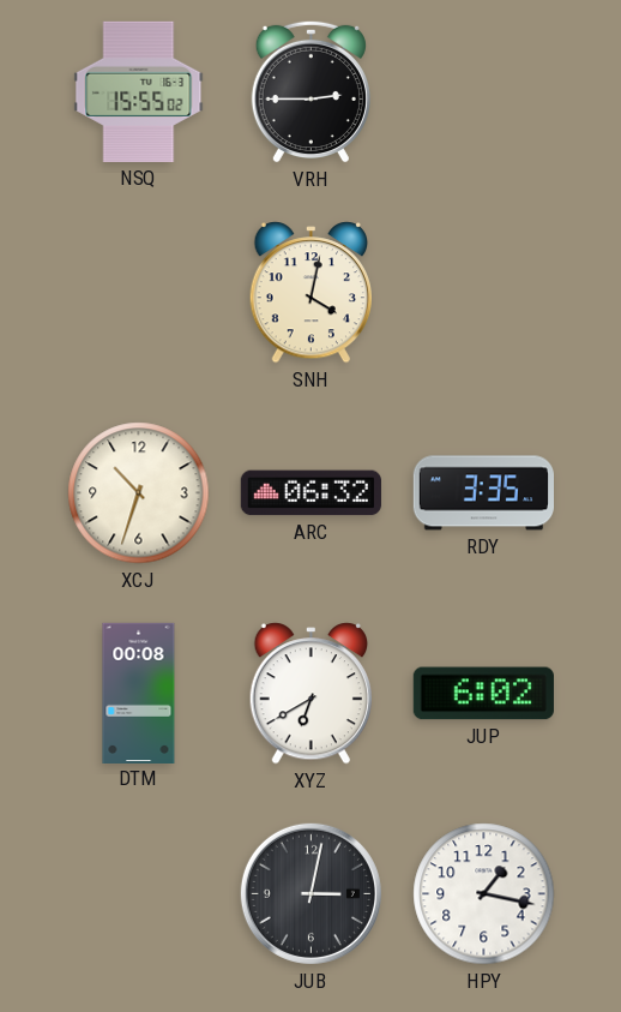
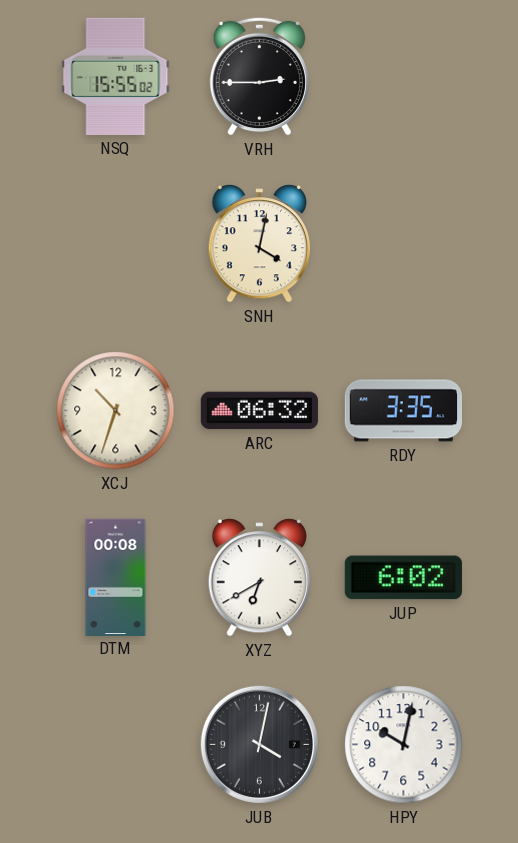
JUB: 3:02 -> 4:02 (259, 744)
HPY: 1:17 -> 10:02 (404, 745)
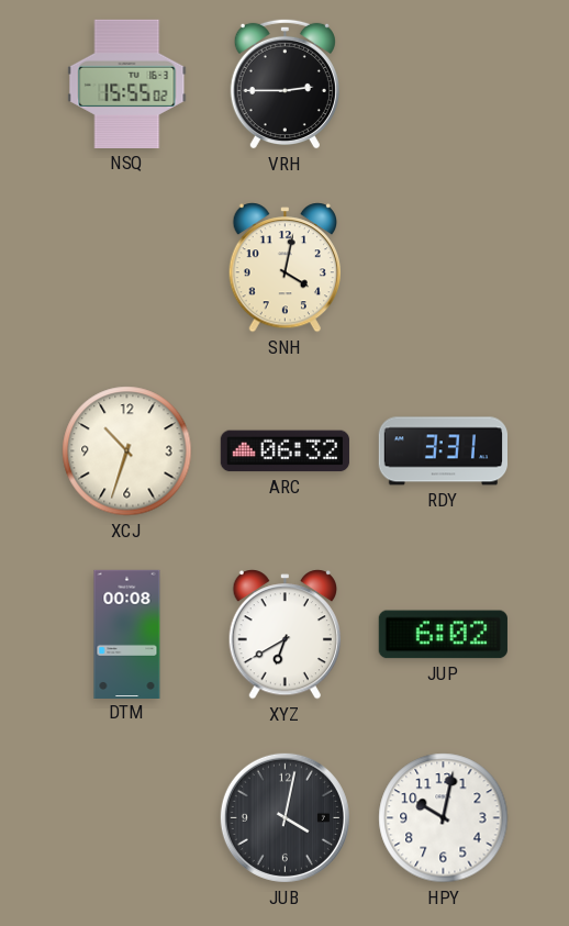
RDY: 3:35 -> 3:31 (443, 451)
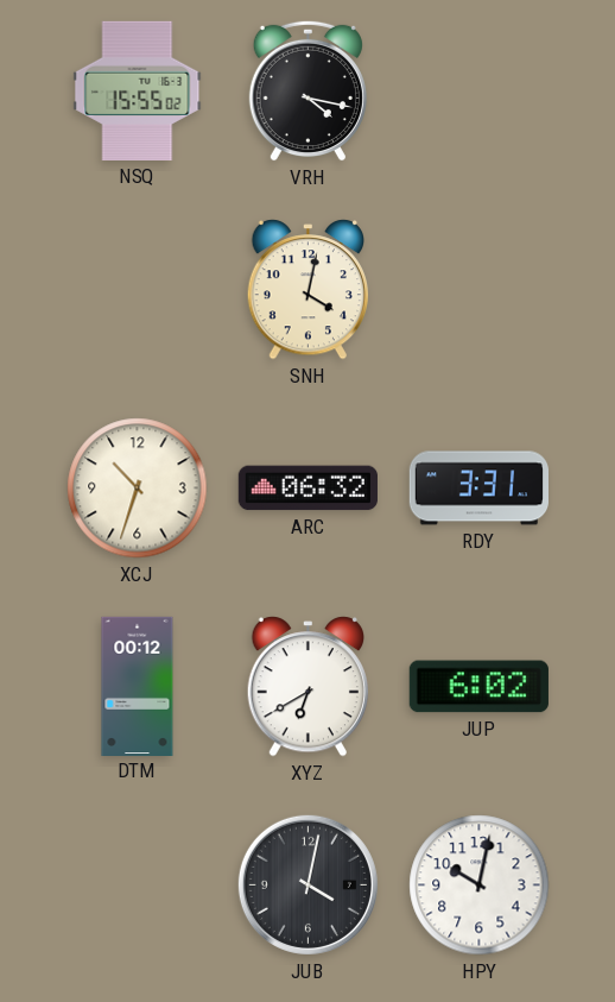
VRH: 2:45 -> 4:17 (307, 90)
DTM: 00:08 -> 00:12 (138, 686)
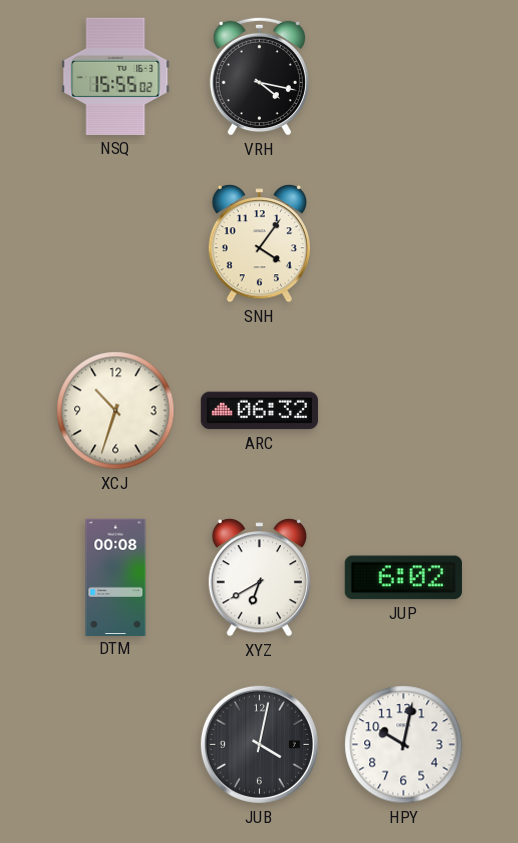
SNH: 4:02 -> 4:06 (259, 244)
RDY: 3:31 -> none (478, 489)
DTM: 00:12 -> 00:08 (116, 577)
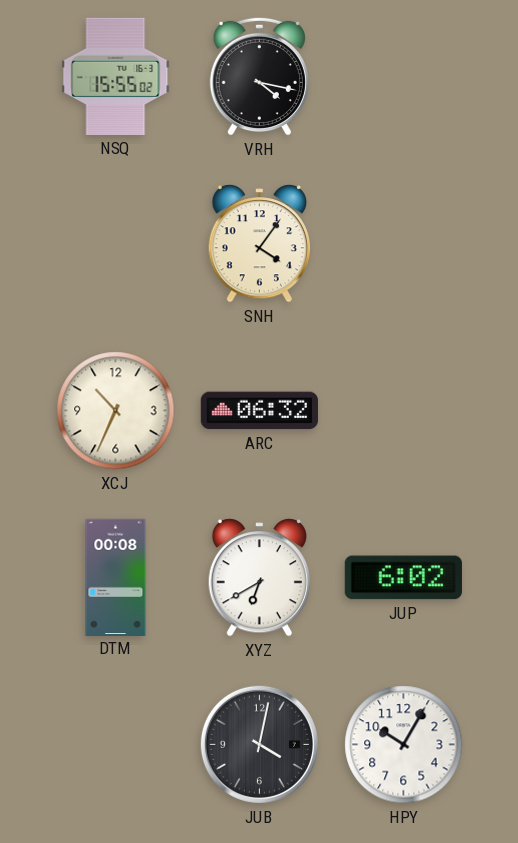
XCJ: 10:33 -> 10:34 (116, 411)
HPY: 10:02 -> 10:05 (404, 745)
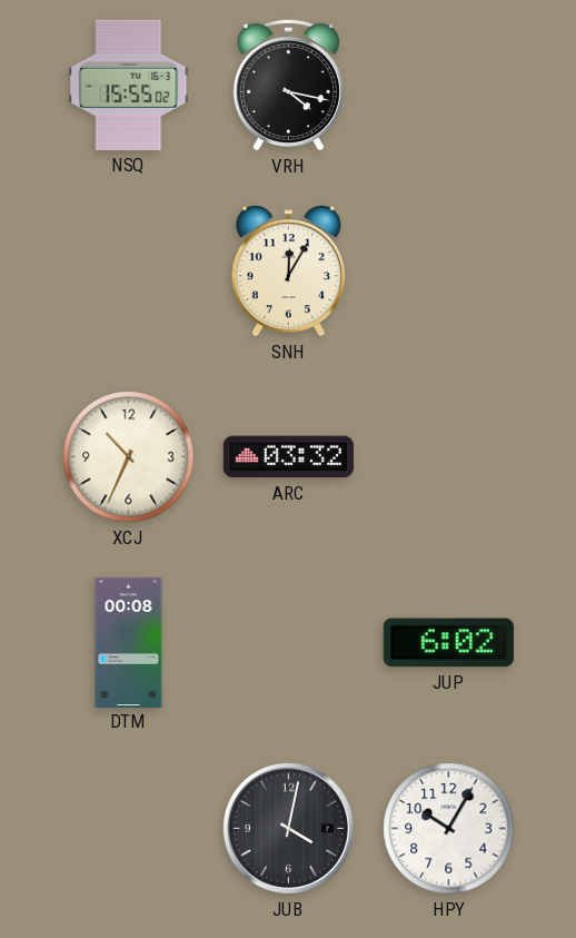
SNH: 4:06 -> 12:05 (288, 271)
ARC: 06:32 -> 03:32 (288, 457)
XYZ: 6:40 -> none (259, 578)
